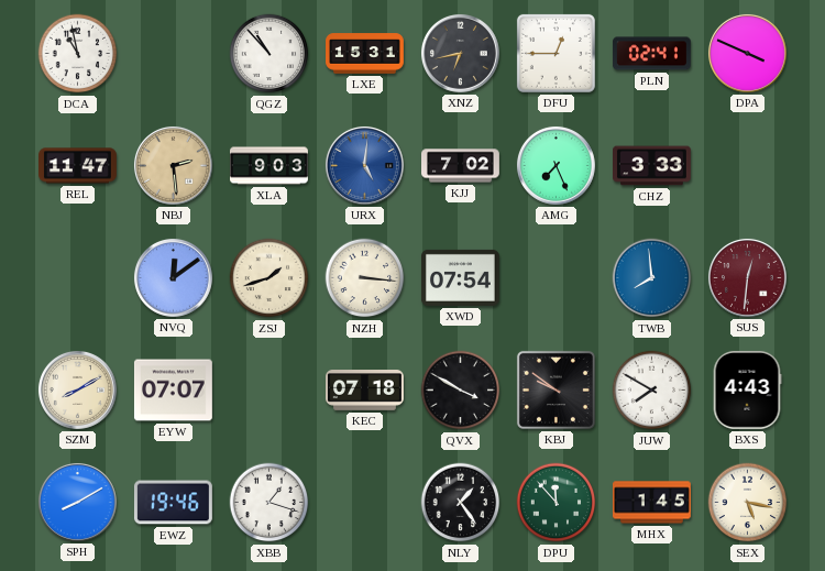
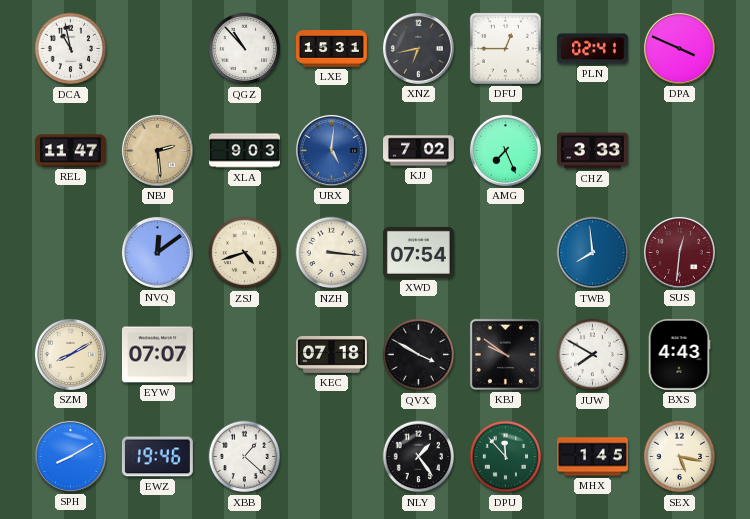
ZSJ: 1:42 -> 4:42 (245, 253)
XBB: 1:18 -> 1:22 (245, 457)
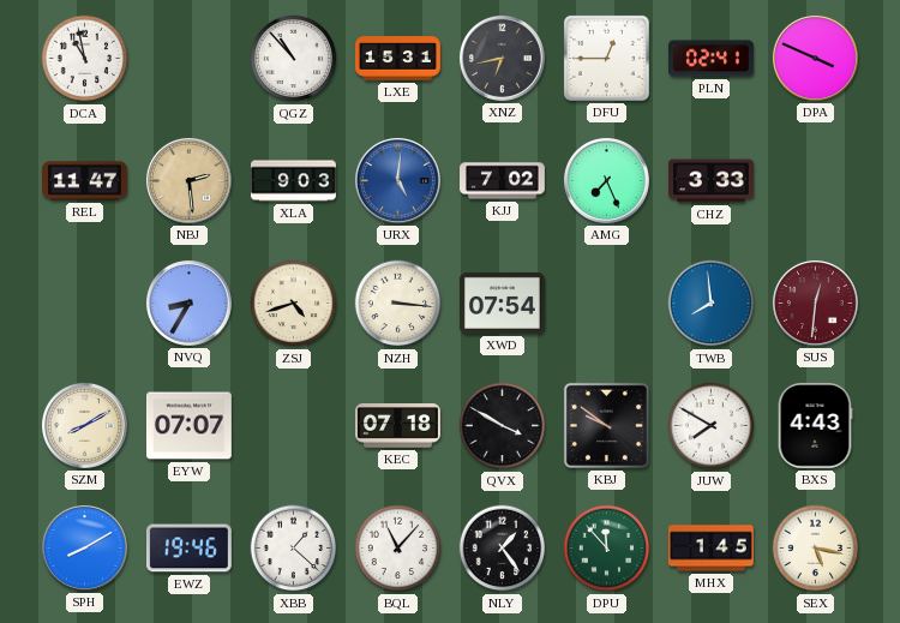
NVQ: 12:09 -> 8:35 (188, 302)
BQL: none -> 11:07 (398, 549)
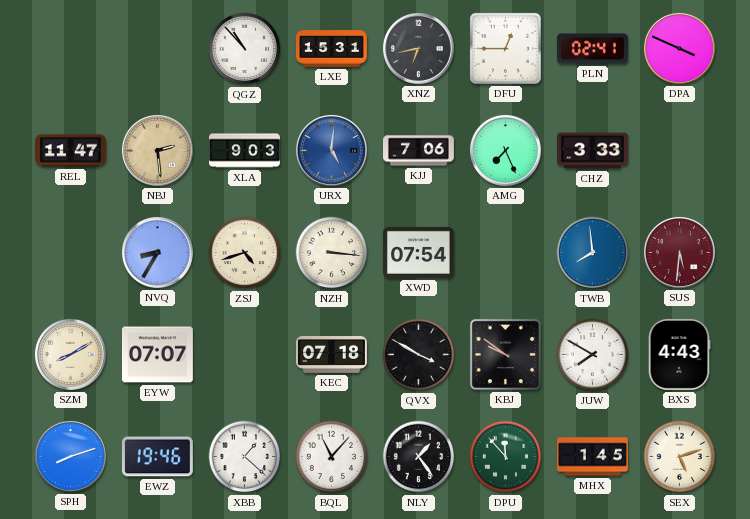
DCA: 10:58 -> none (85, 59)
KJJ: 7:02 -> 7:06 (419, 151)
SUS: 12:31 -> 5:31 (679, 252)
SPH: 8:10 -> 8:12 (70, 456)
SEX: 5:17 -> 5:12 (680, 457)
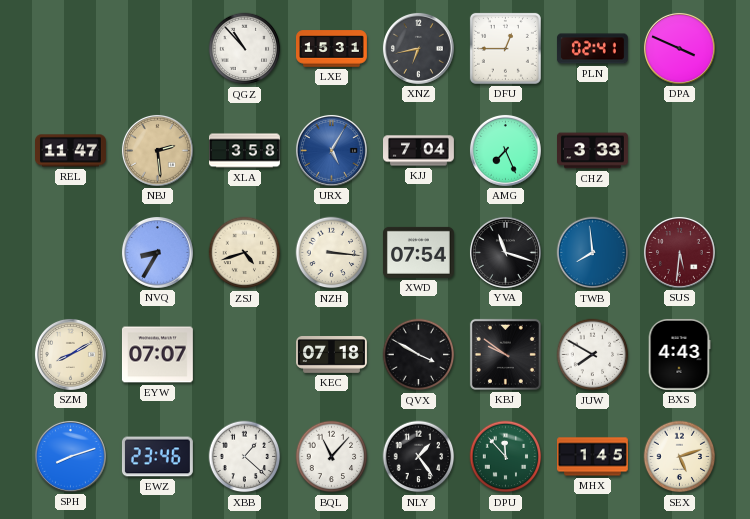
XLA: 9:03 -> 3:58 (245, 151)
URX: 5:01 -> 5:05 (331, 150)
KJJ: 7:06 -> 7:04 (419, 151)
YVA: none -> 11:18 (505, 252)
EWZ: 19:46 -> 23:46 (157, 457)
